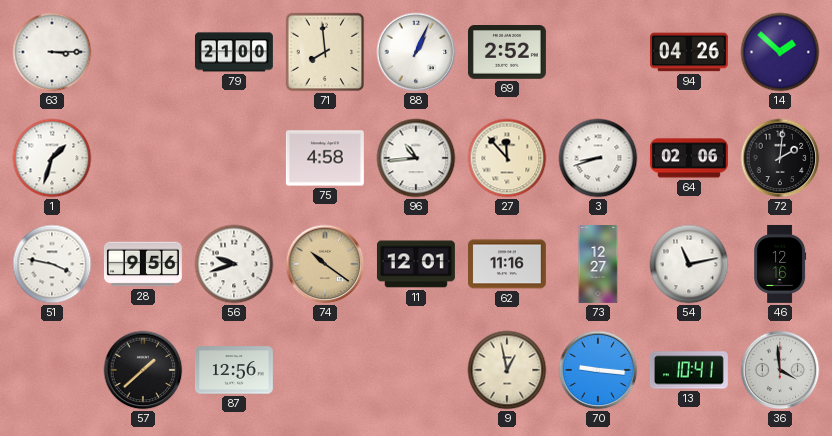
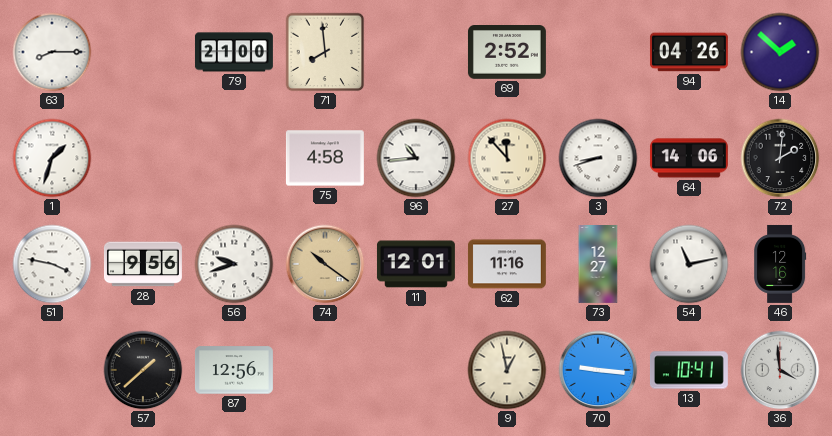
63: 3:15 -> 8:15 (52, 52)
88: 1:04 -> none (416, 52)
64: 02:06 -> 14:06 (689, 158)
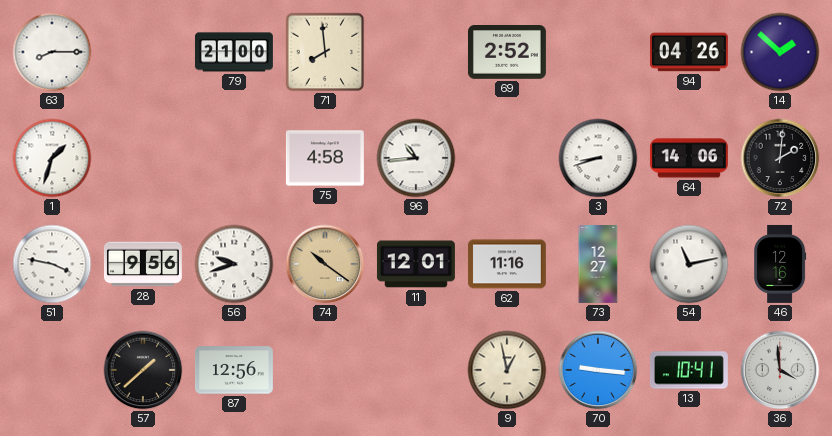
27: 11:53 -> none (507, 158)
